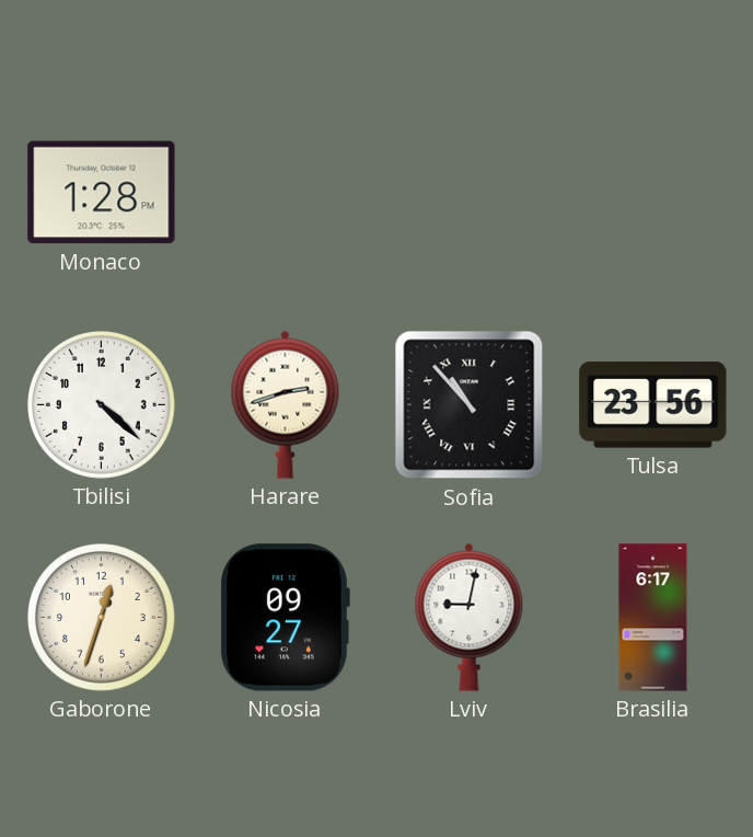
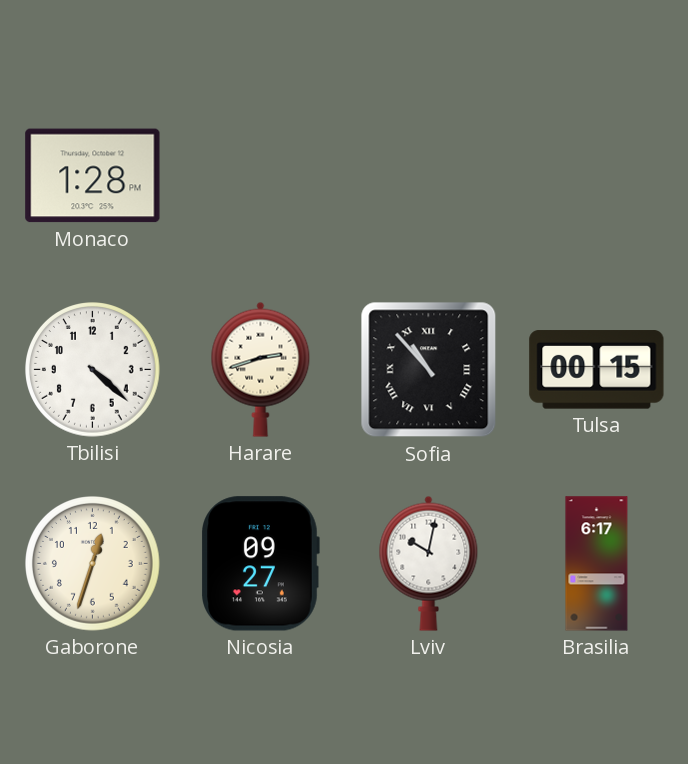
Tulsa: 23:56 -> 00:15 (597, 370)
Lviv: 9:02 -> 10:02 (429, 563)
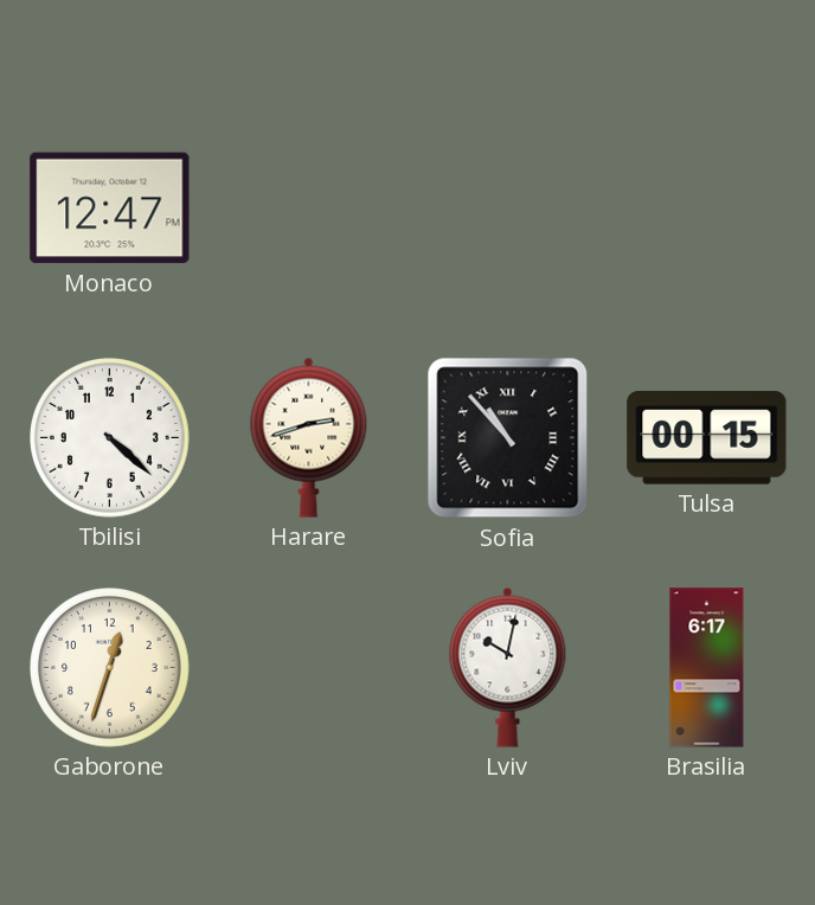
Monaco: 1:28 -> 12:47 (110, 208)
Nicosia: 09:27 -> none (260, 564)
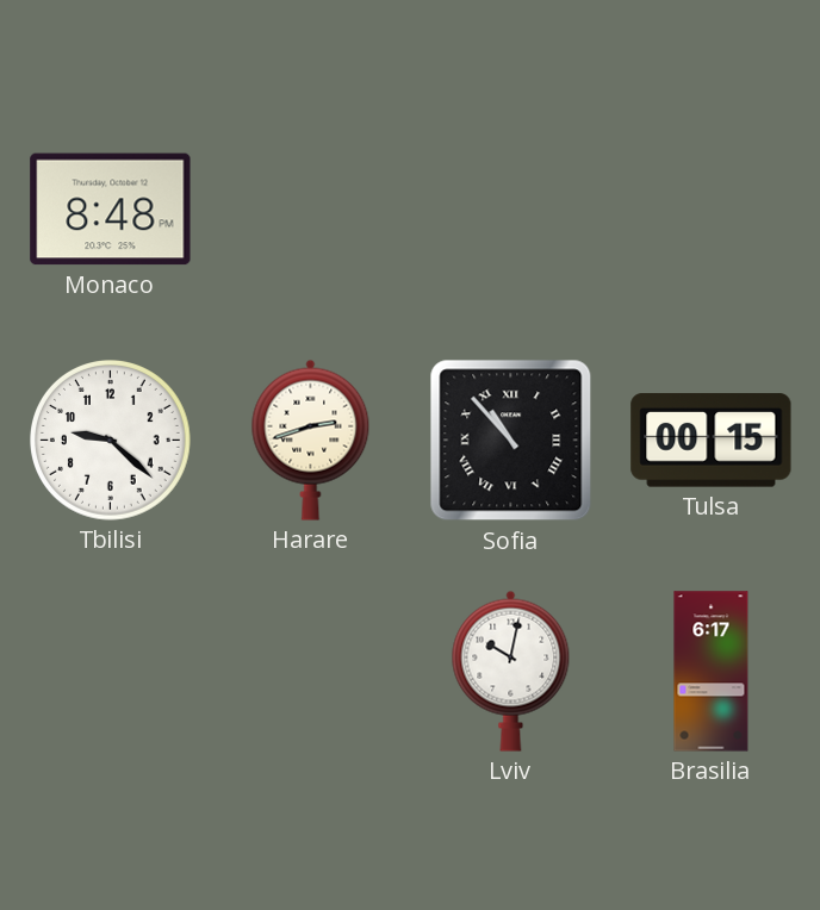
Monaco: 12:47 -> 8:48 (111, 210)
Tbilisi: 4:22 -> 9:22 (111, 441)
Gaborone: 12:33 -> none (110, 668)
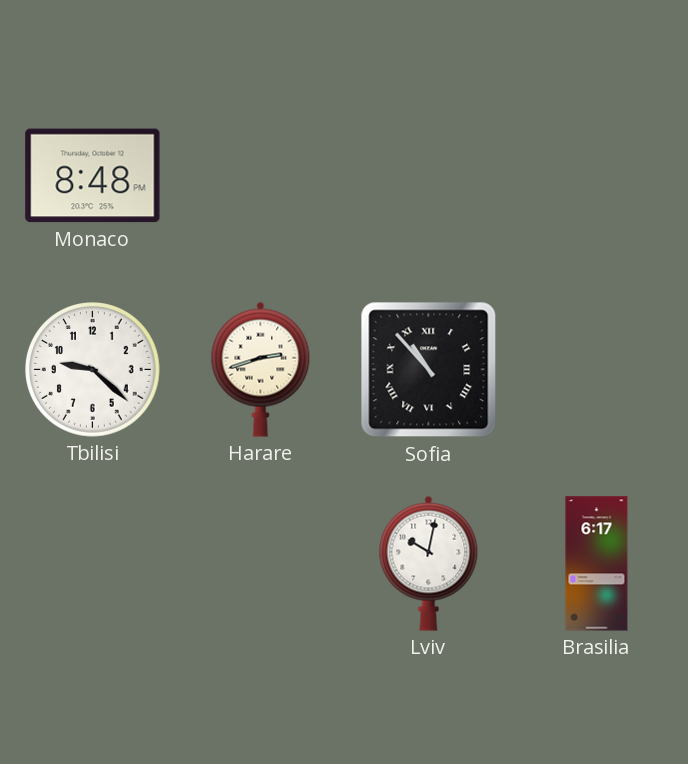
Tulsa: 00:15 -> none (712, 441)
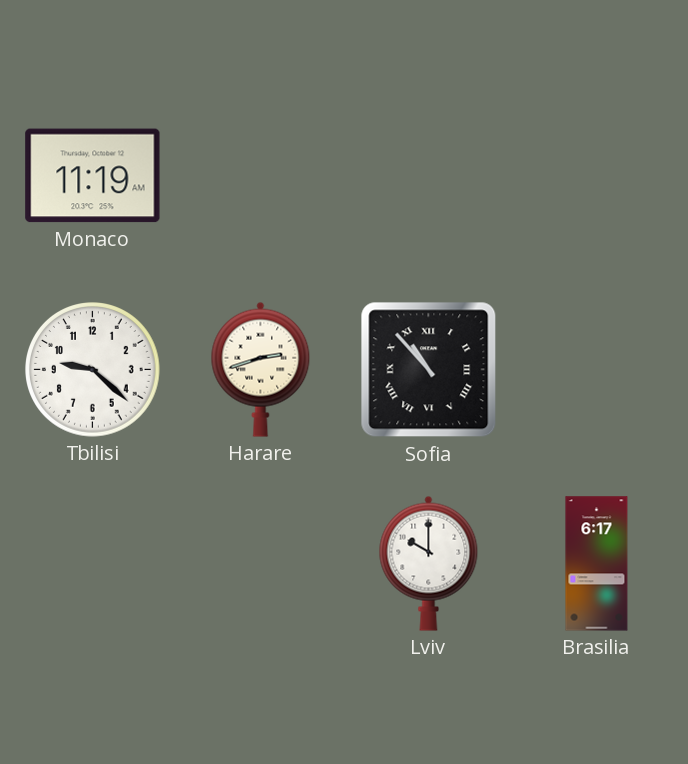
Monaco: 8:48 -> 11:19 (93, 176)
Lviv: 10:02 -> 10:00 (429, 563)
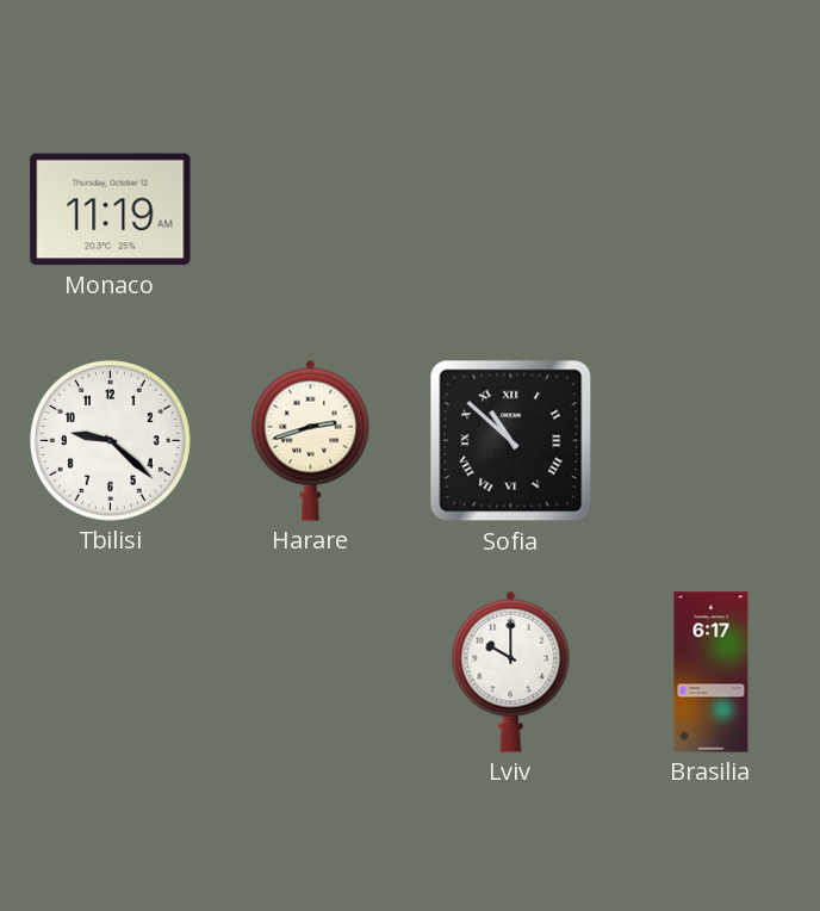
Sofia: 10:53 -> 10:52 (511, 441)
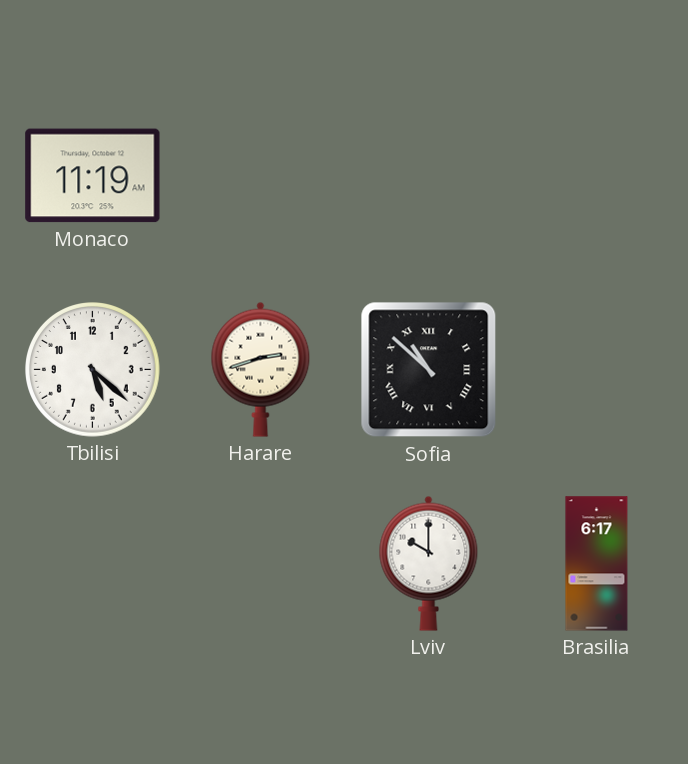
Tbilisi: 9:22 -> 5:22 (93, 370)
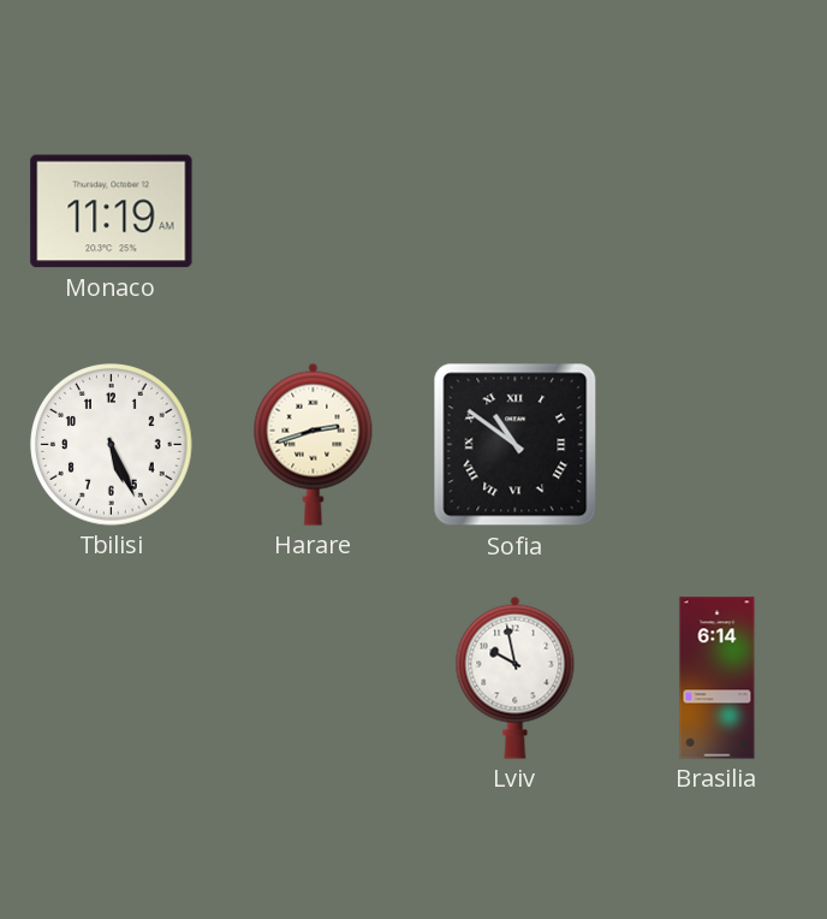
Tbilisi: 5:22 -> 5:26 (112, 445)
Sofia: 10:52 -> 10:51 (516, 445)
Lviv: 10:00 -> 9:58 (516, 677)
Brasilia: 6:17 -> 6:14 (718, 678)
